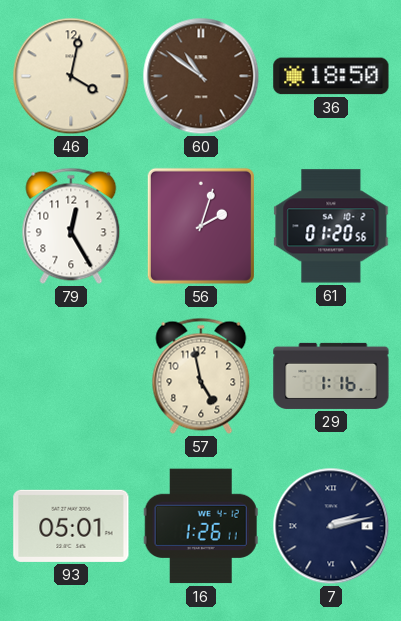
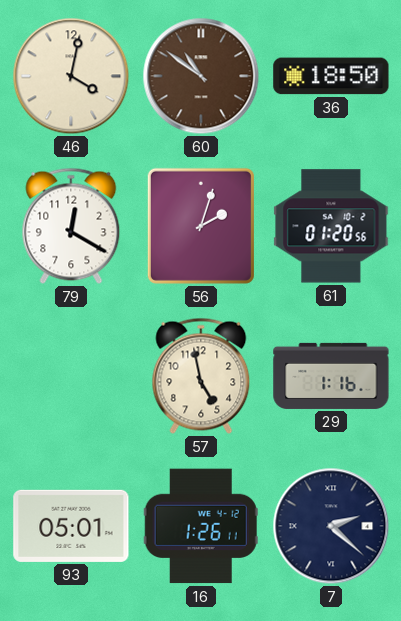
79: 12:25 -> 12:20 (71, 226)
7: 2:13 -> 2:22 (331, 526)
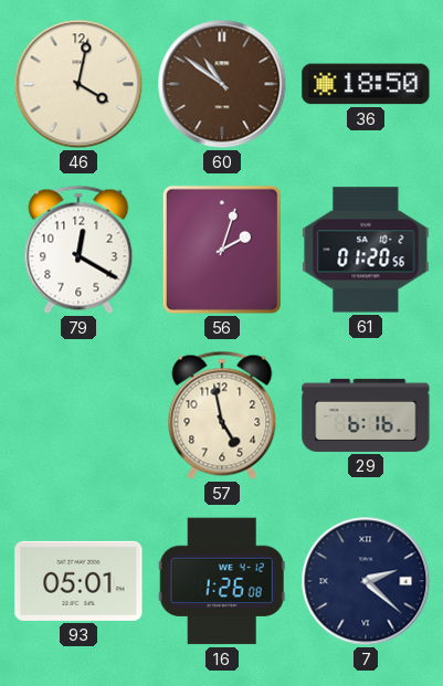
29: 1:16 -> 6:16 (366, 415)
16: 1:26:11 -> 1:26:08 (222, 581)
